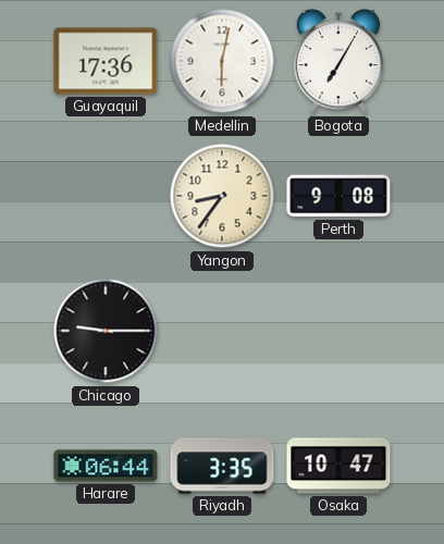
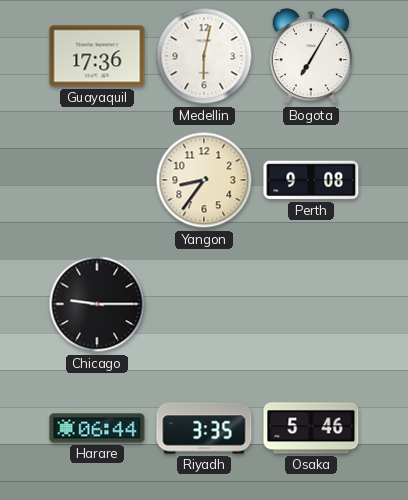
Osaka: 10:47 -> 5:46 (311, 428)
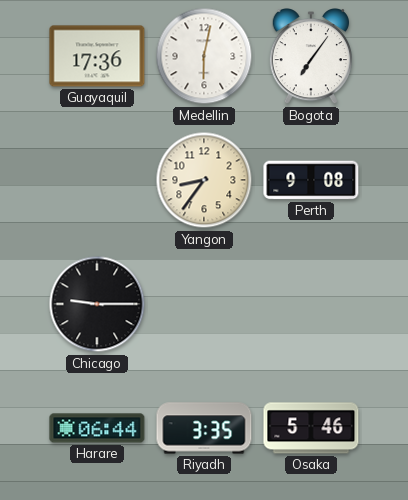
Bogota: 7:05 -> 7:06 (310, 57)
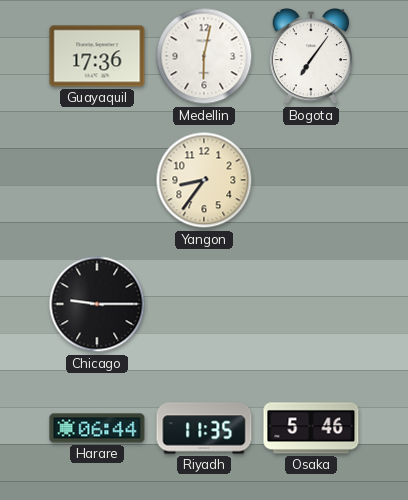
Perth: 9:08 -> none (311, 180)
Riyadh: 3:35 -> 11:35 (204, 428)
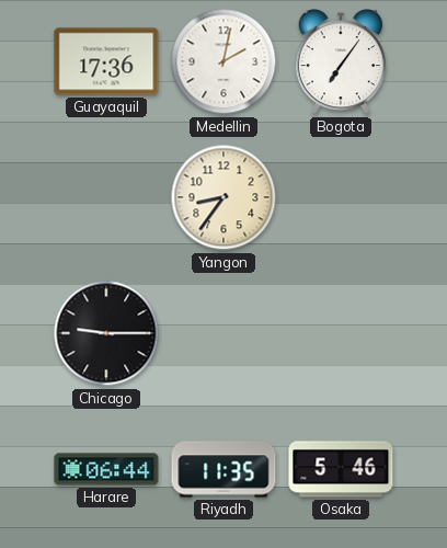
Medellin: 6:02 -> 2:02 (224, 61)
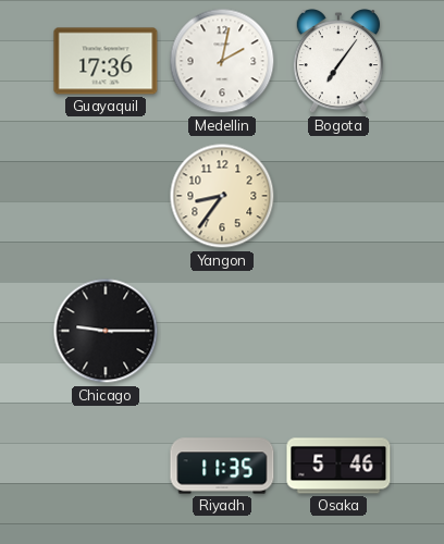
Harare: 06:44 -> none (106, 469)
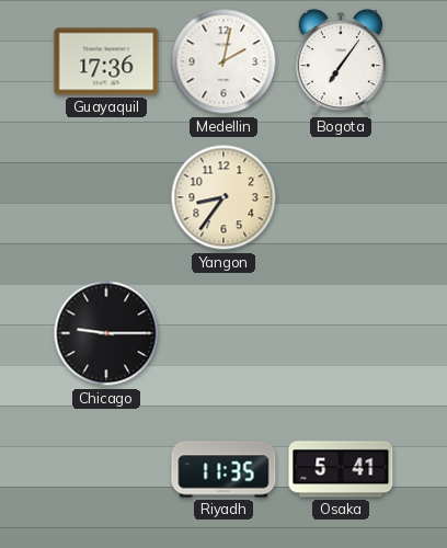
Osaka: 5:46 -> 5:41 (341, 469)
